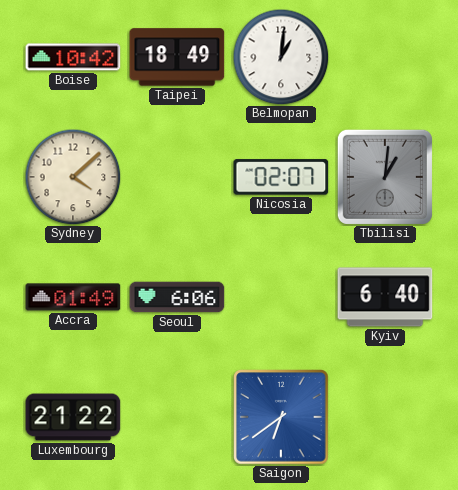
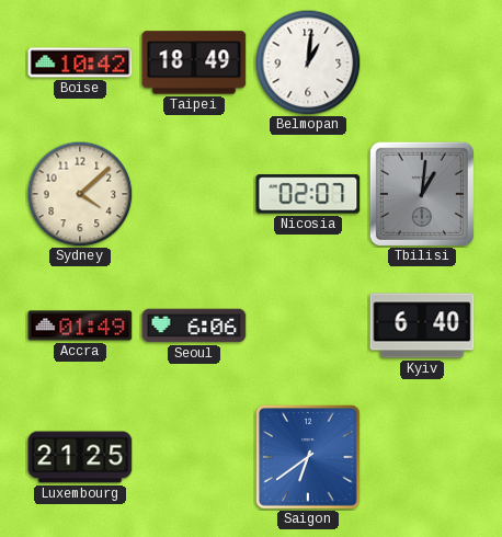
Luxembourg: 21:22 -> 21:25 (80, 457)
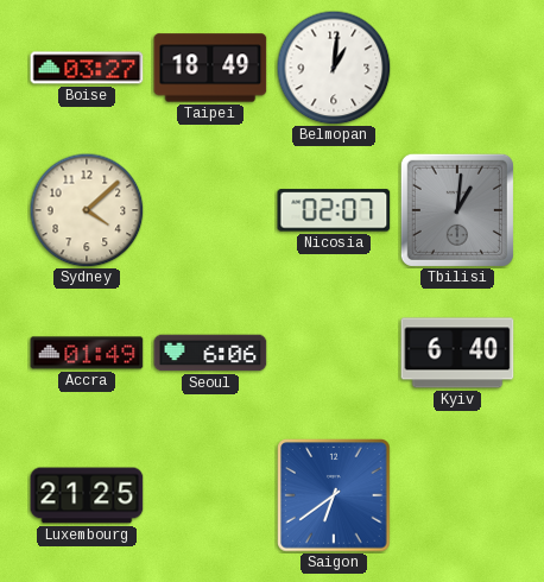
Boise: 10:42 -> 03:27 (87, 68)
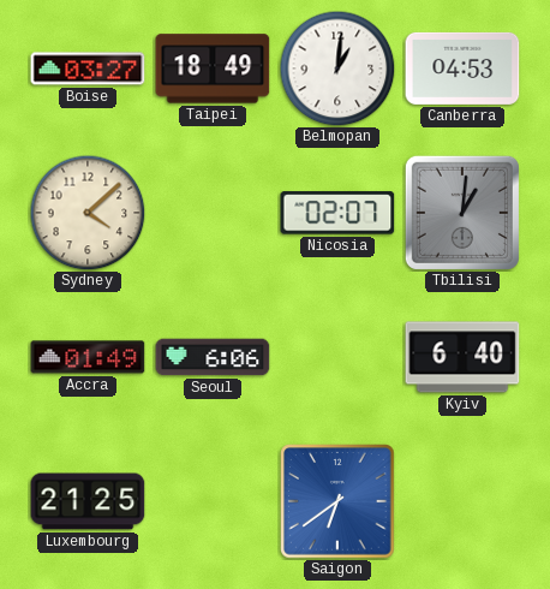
Canberra: none -> 04:53 (462, 69)
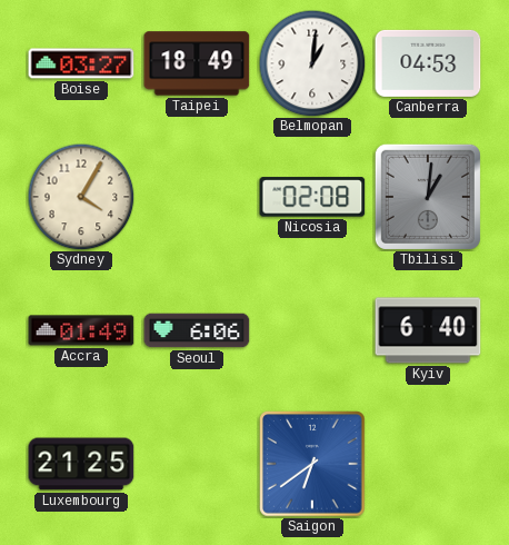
Sydney: 4:08 -> 4:05 (81, 197)
Nicosia: 02:07 -> 02:08 (312, 197)
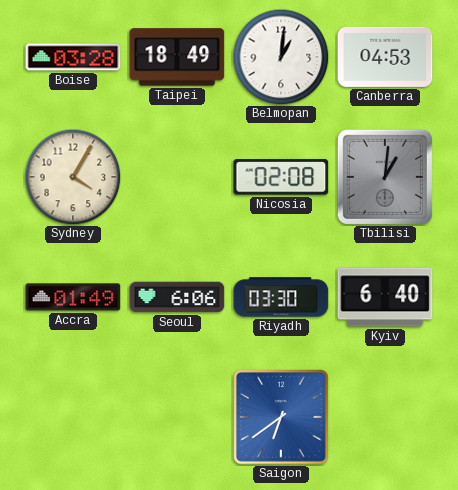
Boise: 03:27 -> 03:28 (73, 57)
Riyadh: none -> 03:30 (281, 297)
Luxembourg: 21:25 -> none (81, 464)
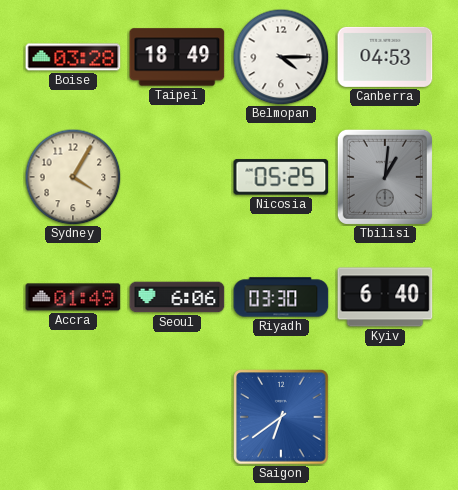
Belmopan: 1:01 -> 4:15 (281, 57)
Nicosia: 02:08 -> 05:25 (281, 177)
